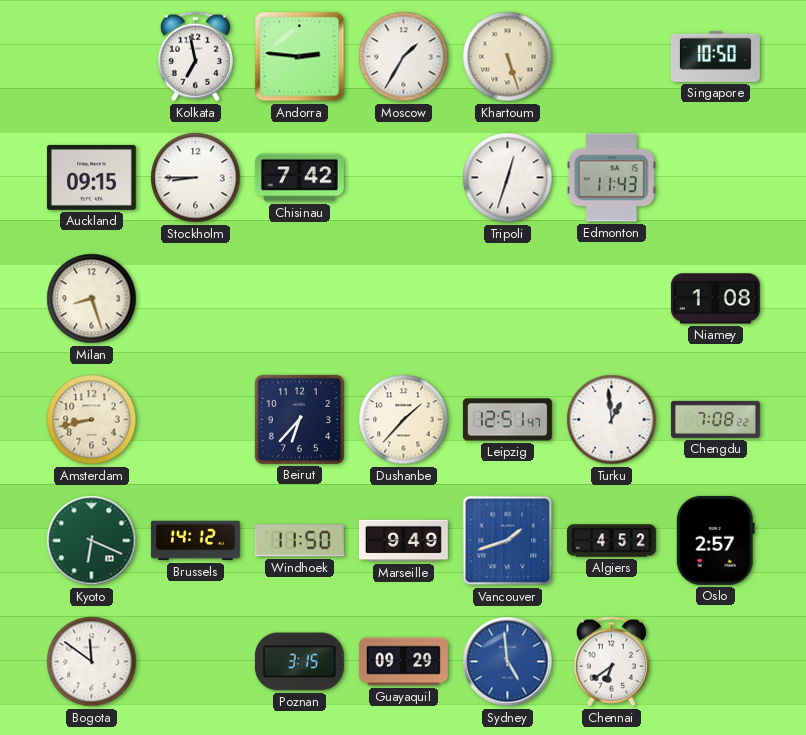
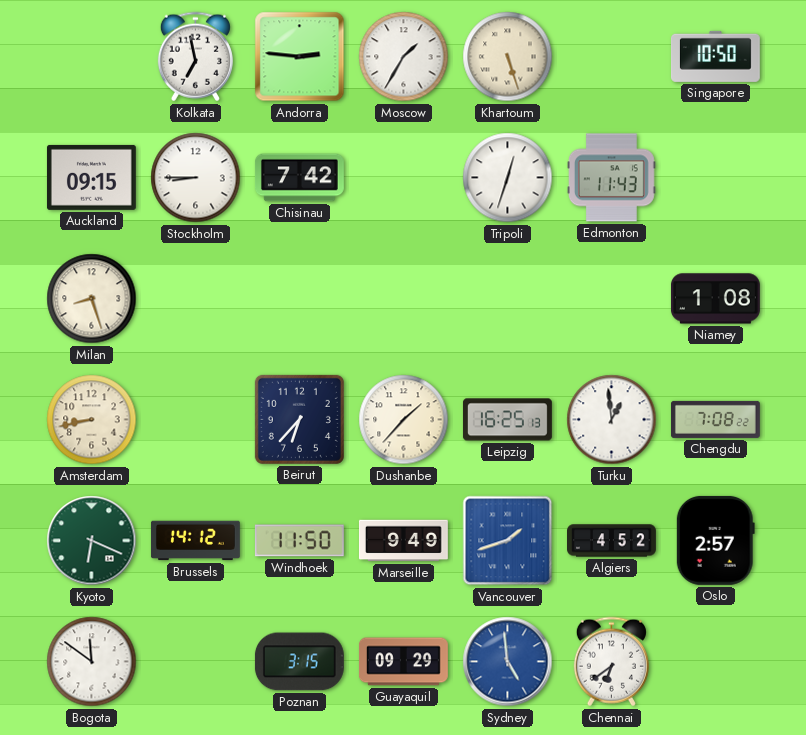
Leipzig: 12:51 -> 16:25 (507, 420)
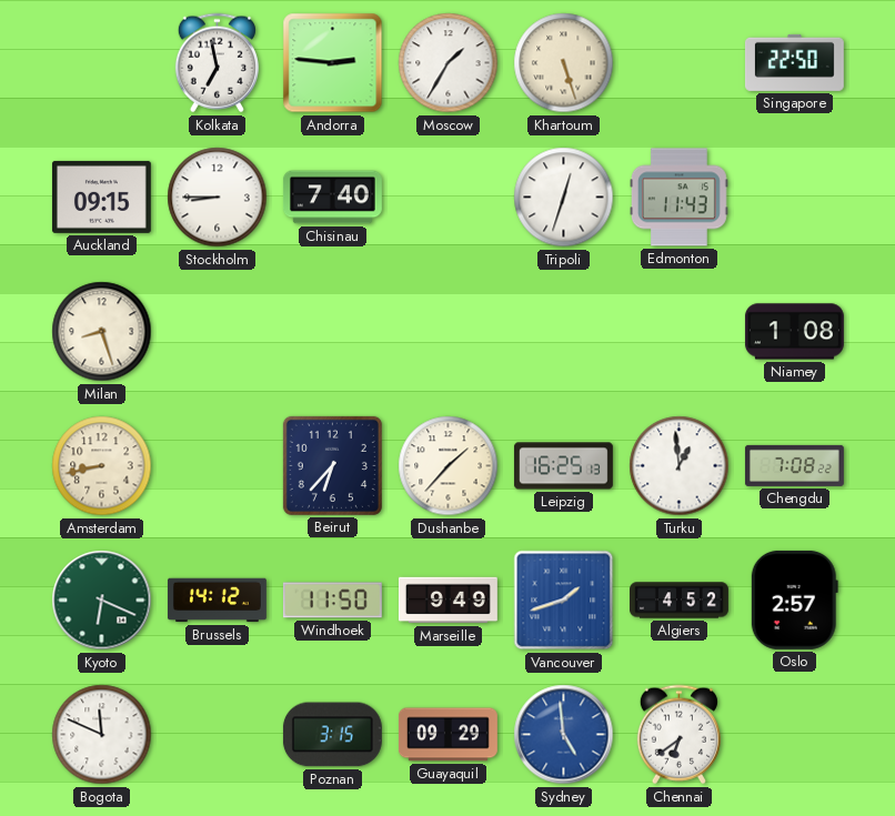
Singapore: 10:50 -> 22:50 (794, 62)
Chisinau: 7:42 -> 7:40 (332, 198)
Bogota: 11:51 -> 11:49 (102, 735)
